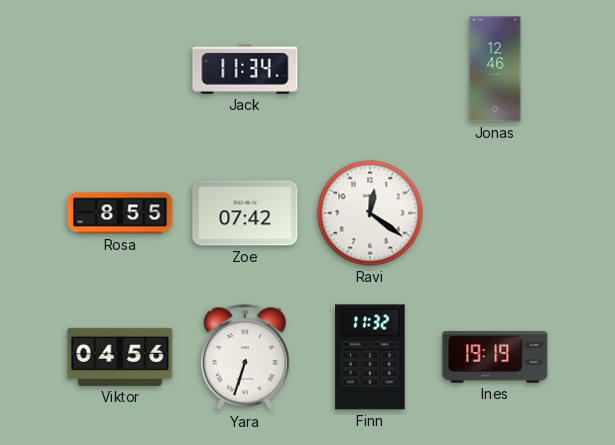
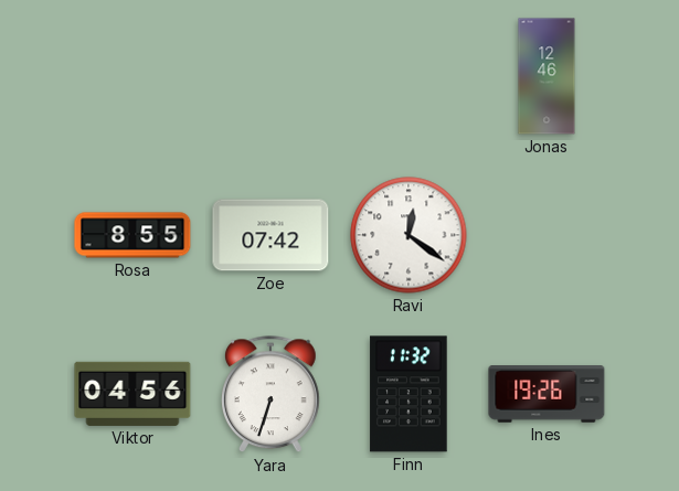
Jack: 11:34 -> none (245, 69)
Ines: 19:19 -> 19:26 (547, 394)
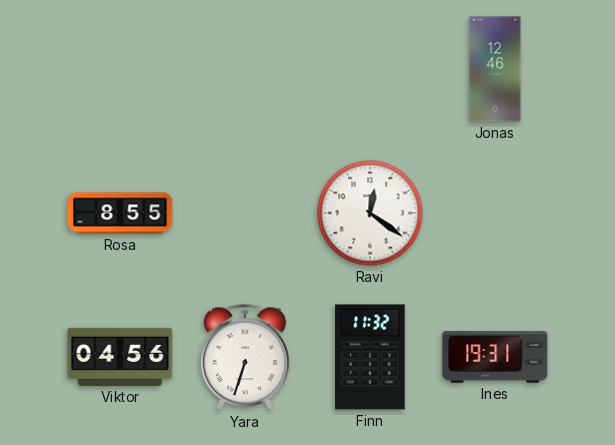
Zoe: 07:42 -> none (270, 235)
Ines: 19:26 -> 19:31 (495, 357)
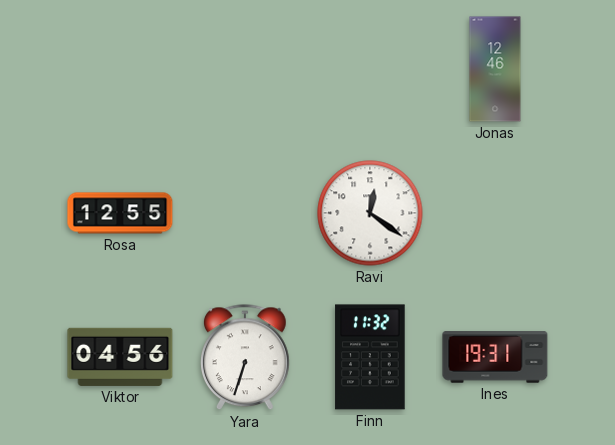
Rosa: 8:55 -> 12:55 (120, 213)
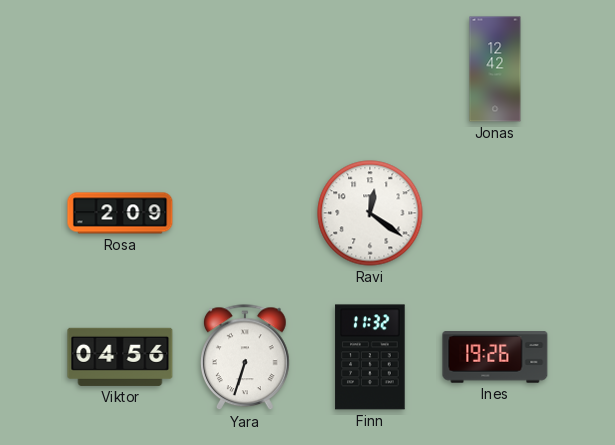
Jonas: 12:46 -> 12:42 (495, 69)
Rosa: 12:55 -> 2:09 (120, 213)
Ines: 19:31 -> 19:26 (495, 357)
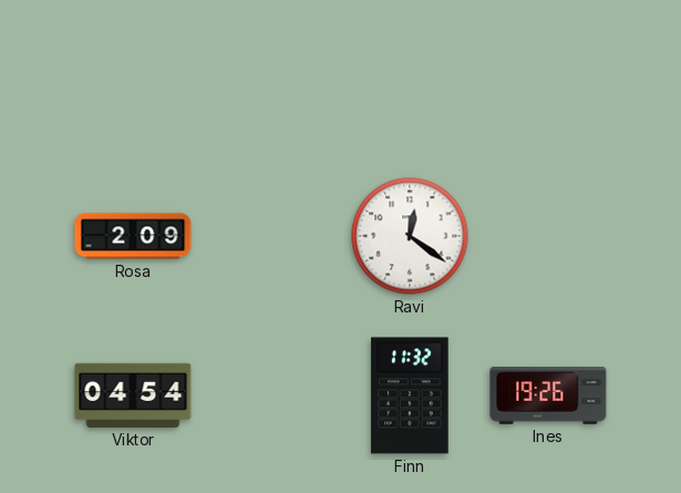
Jonas: 12:42 -> none (495, 69)
Viktor: 04:56 -> 04:54 (133, 396)
Yara: 6:33 -> none (246, 358)
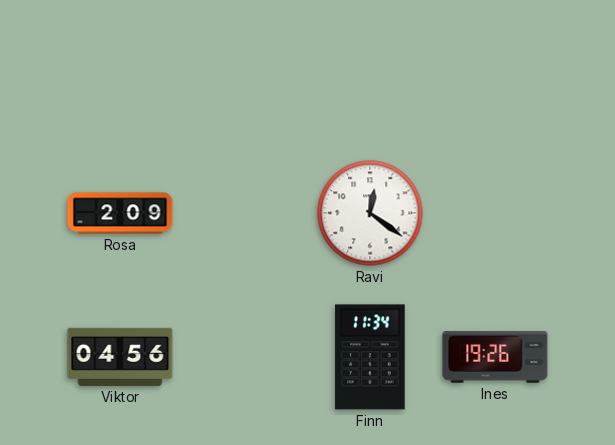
Viktor: 04:54 -> 04:56 (120, 357)
Finn: 11:32 -> 11:34 (370, 357)
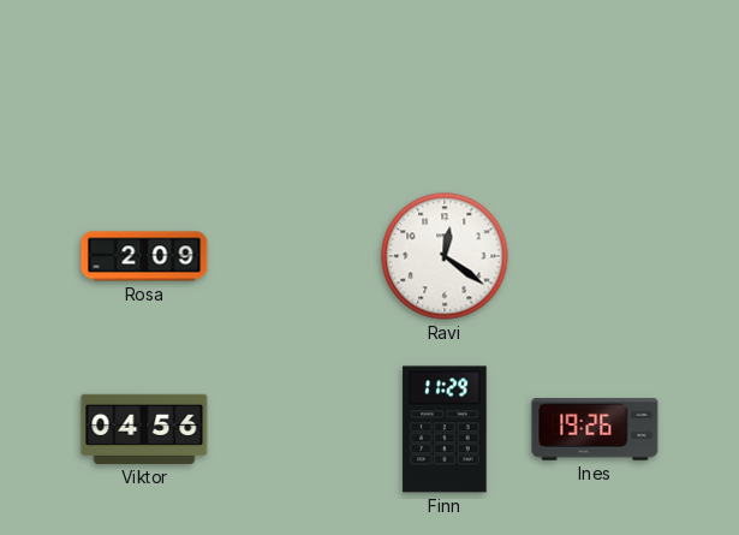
Finn: 11:34 -> 11:29 (445, 429)
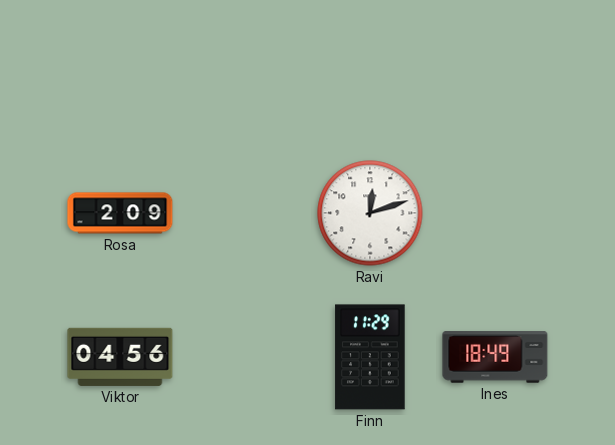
Ravi: 12:21 -> 12:12 (370, 213)
Ines: 19:26 -> 18:49 (495, 357)
